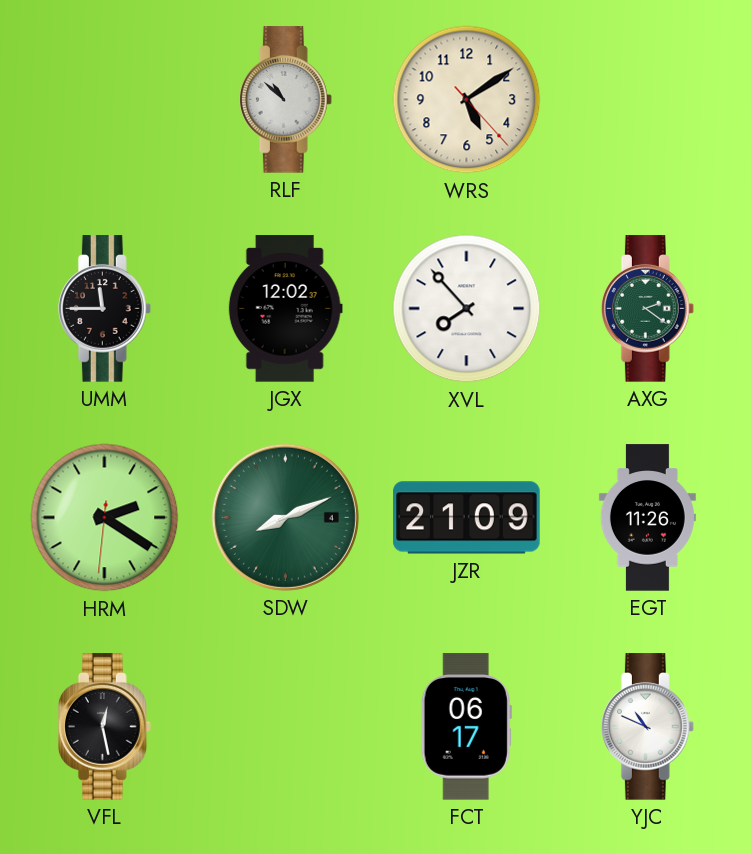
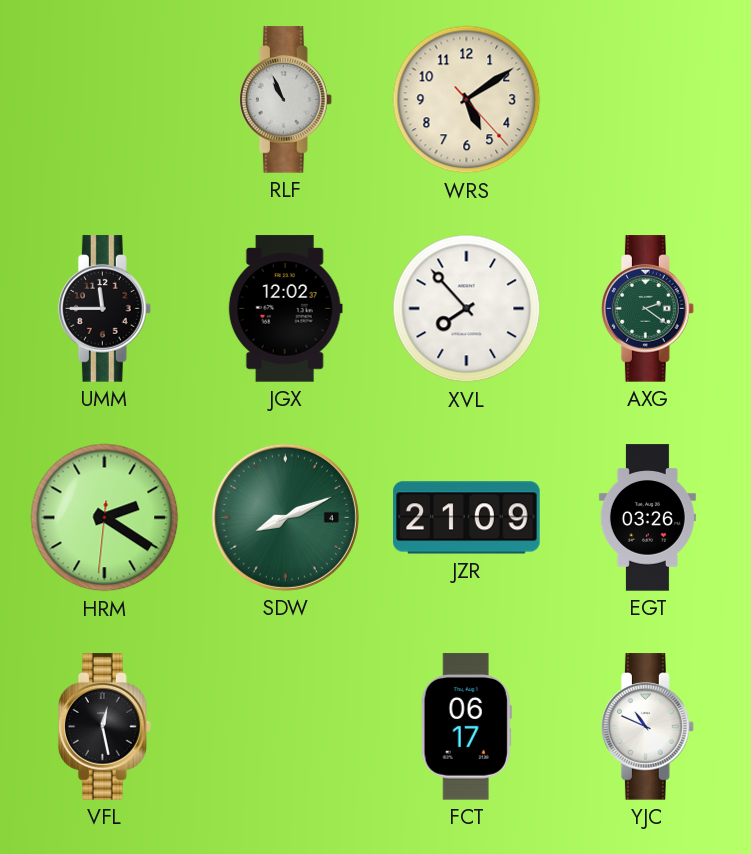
RLF: 10:52 -> 10:56 (285, 100)
EGT: 11:26 -> 03:26 (647, 518)
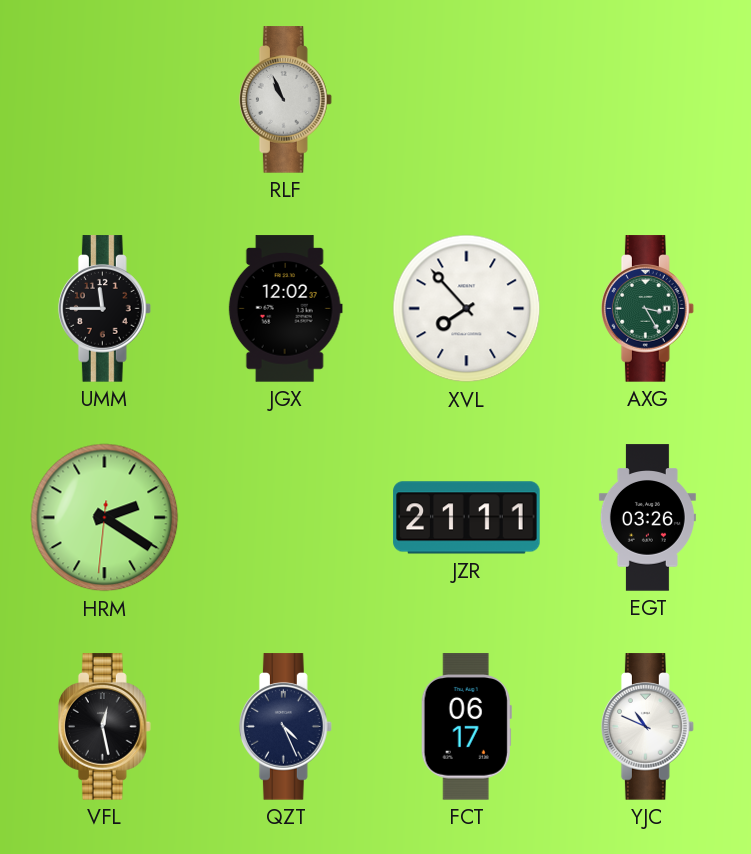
WRS: 5:09 -> none (467, 100)
AXG: 2:21 -> 3:25 (647, 309)
SDW: 8:11 -> none (285, 517)
JZR: 21:09 -> 21:11 (467, 518)
QZT: none -> 4:26 (285, 727)
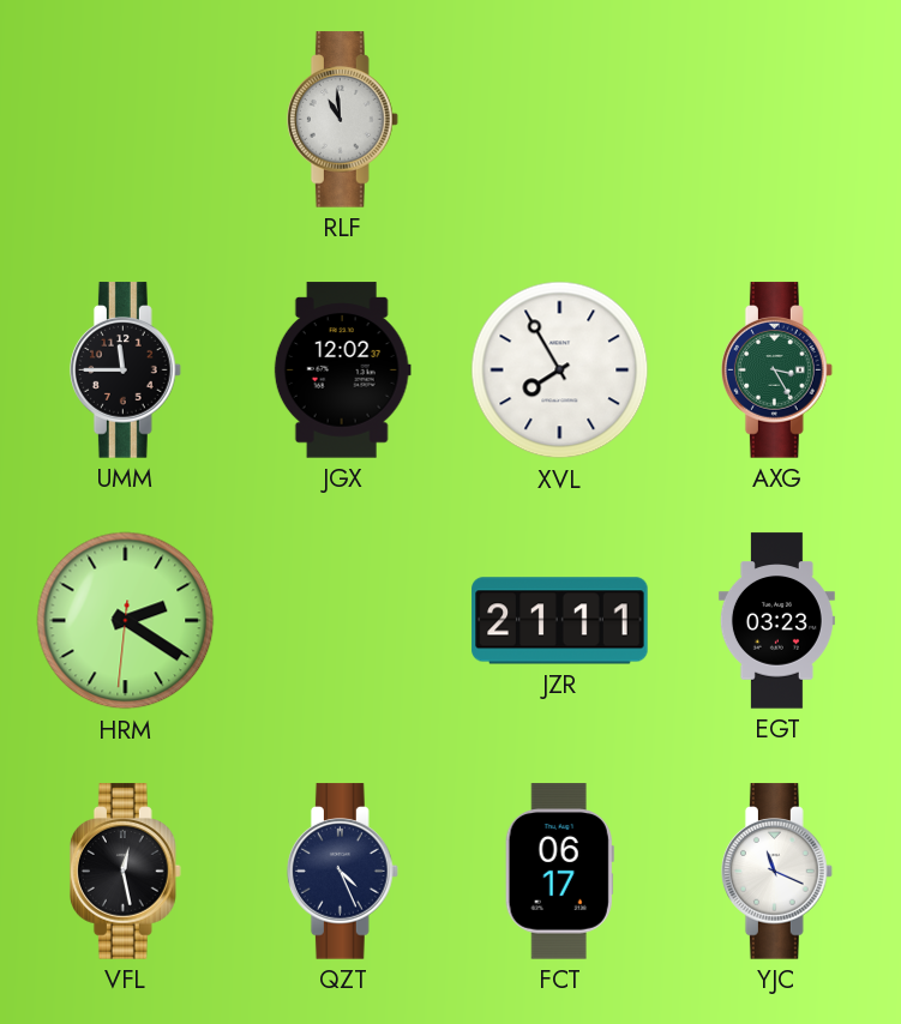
RLF: 10:56 -> 10:59 (342, 120)
XVL: 7:53 -> 7:55 (560, 371)
EGT: 03:26 -> 03:23 (776, 621)
YJC: 10:49 -> 11:19 (776, 872)
